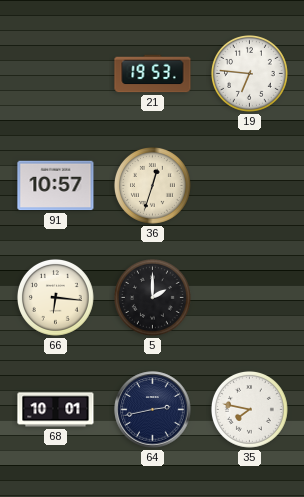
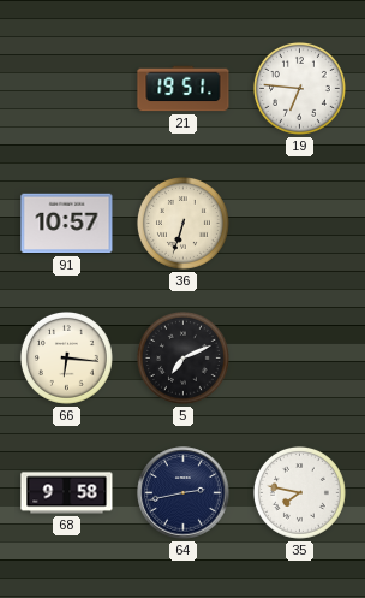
21: 19:53 -> 19:51 (184, 89)
36: 12:33 -> 6:33 (182, 223)
5: 2:00 -> 7:11 (182, 357)
68: 10:01 -> 9:58 (67, 493)
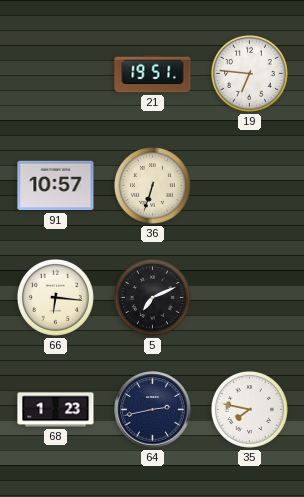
68: 9:58 -> 1:23 (56, 410)
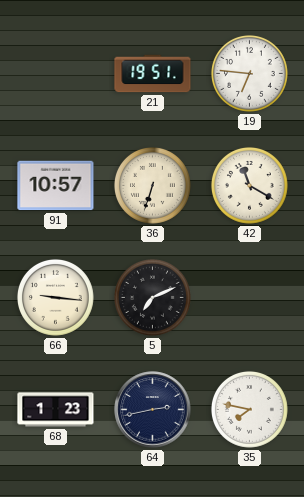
42: none -> 11:20 (249, 185)
66: 6:16 -> 9:16 (55, 297)
